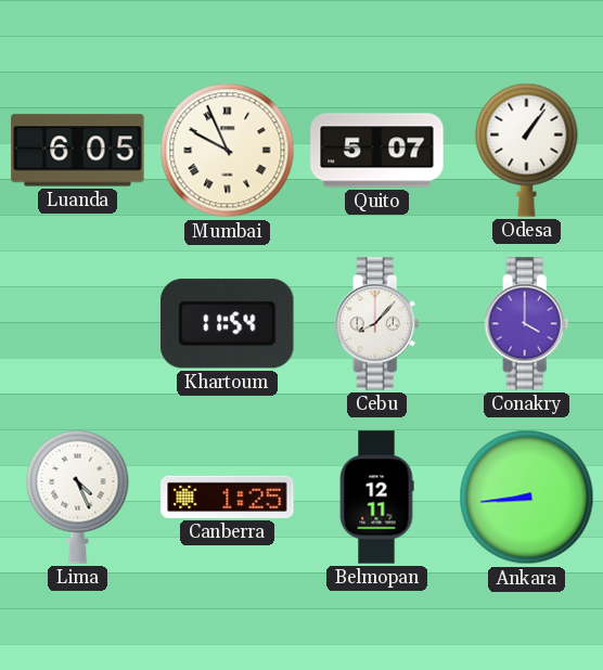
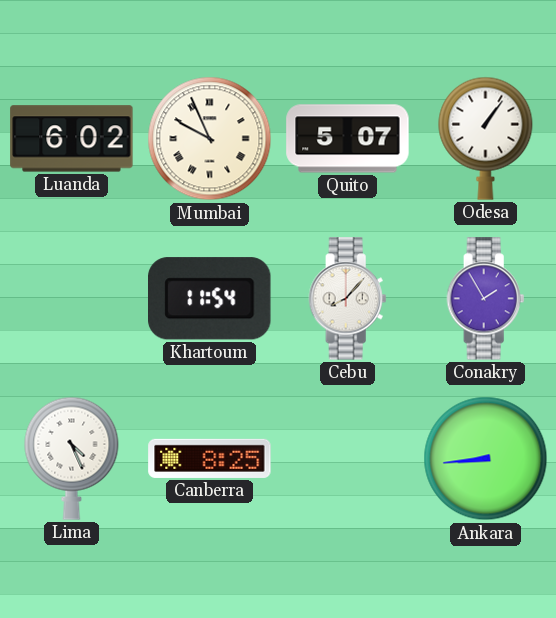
Luanda: 6:05 -> 6:02 (72, 139)
Conakry: 4:00 -> 1:55 (486, 299)
Canberra: 1:25 -> 8:25 (210, 458)
Belmopan: 12:11 -> none (376, 498)
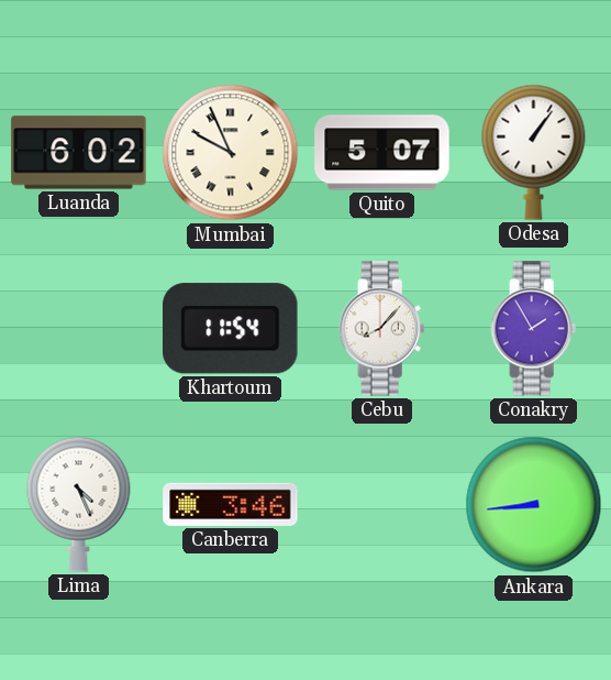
Canberra: 8:25 -> 3:46 (231, 504)
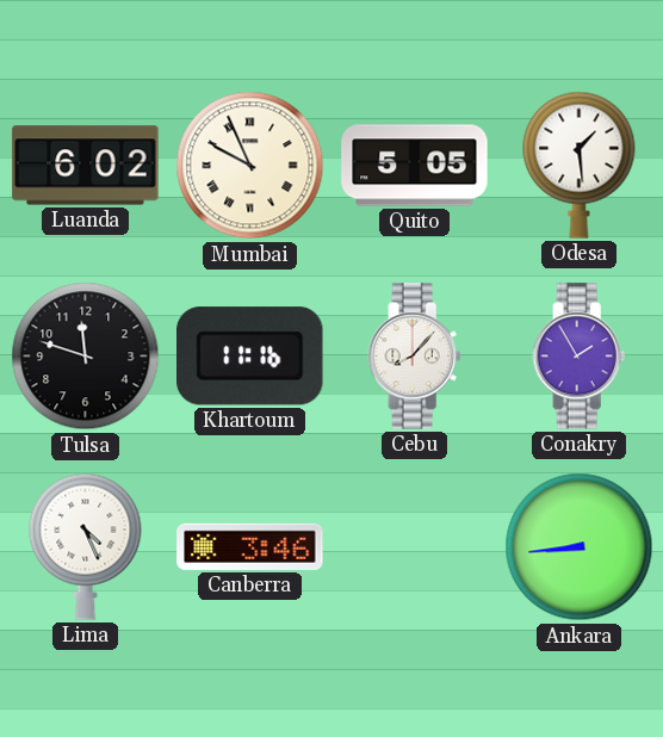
Quito: 5:07 -> 5:05 (415, 166)
Odesa: 1:06 -> 1:29 (580, 165)
Tulsa: none -> 11:48 (86, 357)
Khartoum: 11:54 -> 11:16 (250, 357)
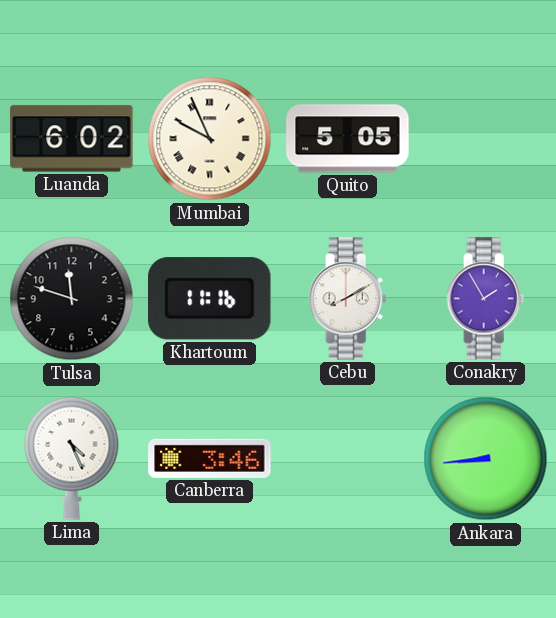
Odesa: 1:29 -> none (580, 165)
Cebu: 8:07 -> 8:10 (348, 299)
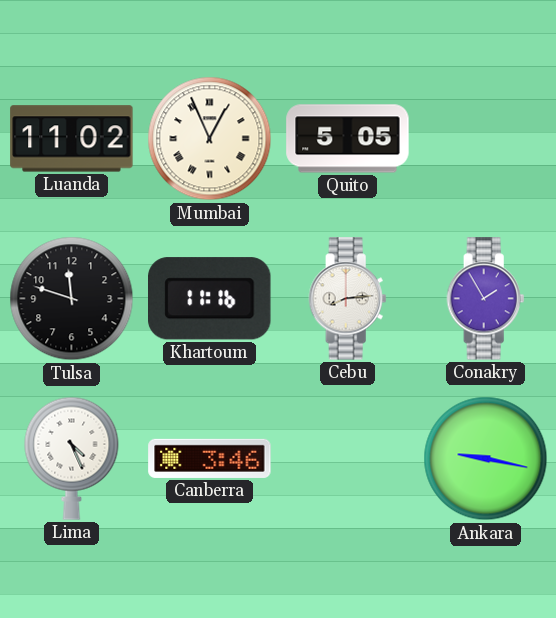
Luanda: 6:02 -> 11:02 (72, 139)
Mumbai: 9:56 -> 12:56 (210, 139)
Cebu: 8:10 -> 8:14 (348, 299)
Ankara: 8:44 -> 9:17 (486, 459)
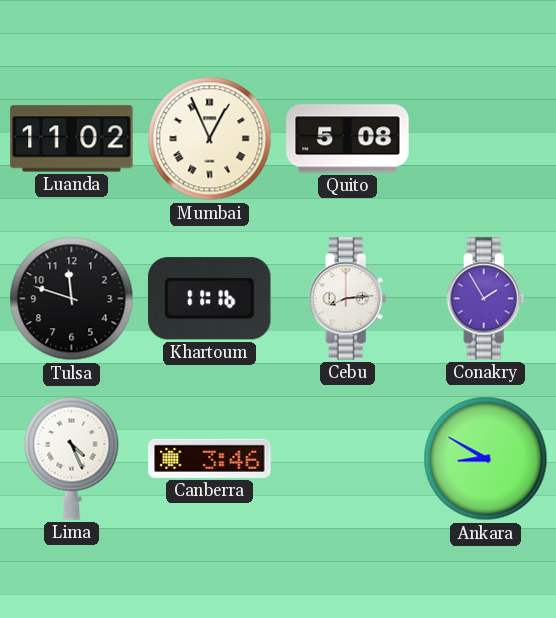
Quito: 5:05 -> 5:08 (348, 139)
Ankara: 9:17 -> 8:50 (486, 459)
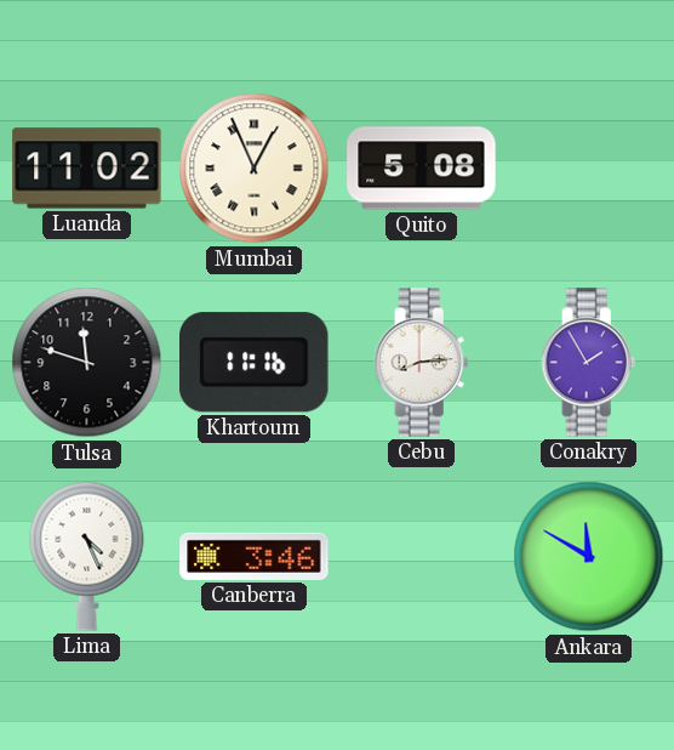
Ankara: 8:50 -> 11:50 (589, 557)
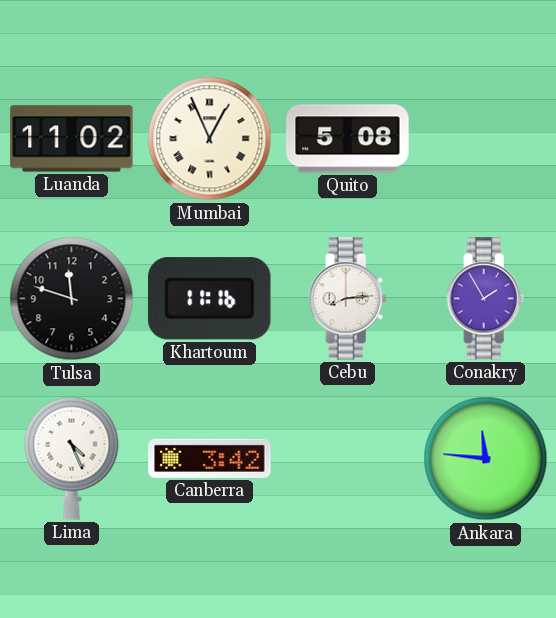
Canberra: 3:46 -> 3:42 (210, 458)
Ankara: 11:50 -> 11:46 (486, 459)
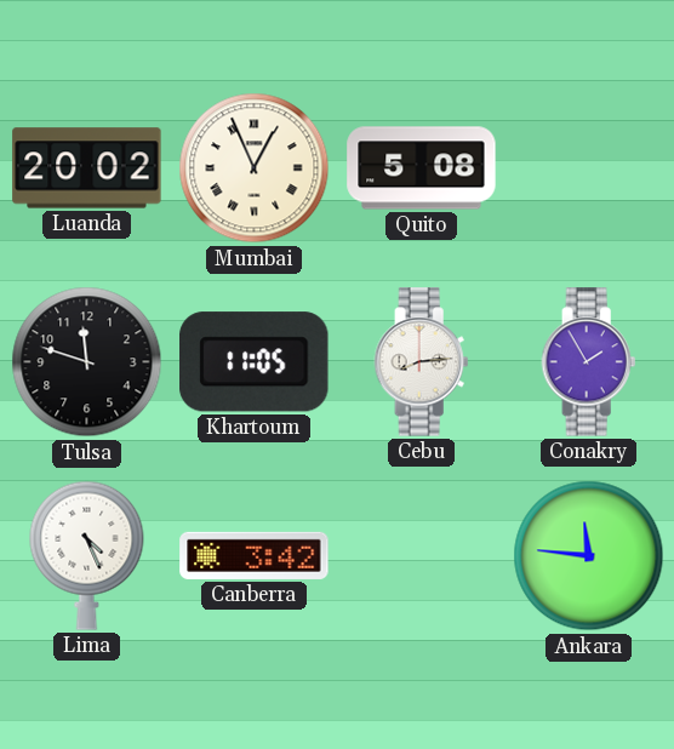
Luanda: 11:02 -> 20:02 (87, 168)
Khartoum: 11:16 -> 11:05 (255, 362)
